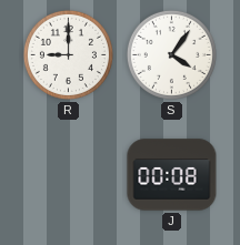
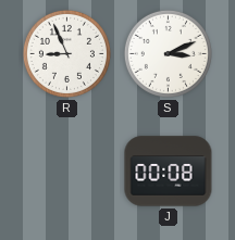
R: 9:00 -> 8:56 (66, 53)
S: 4:06 -> 3:11 (168, 53)
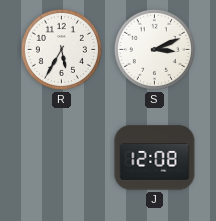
R: 8:56 -> 5:35 (61, 49)
J: 00:08 -> 12:08 (155, 158)
